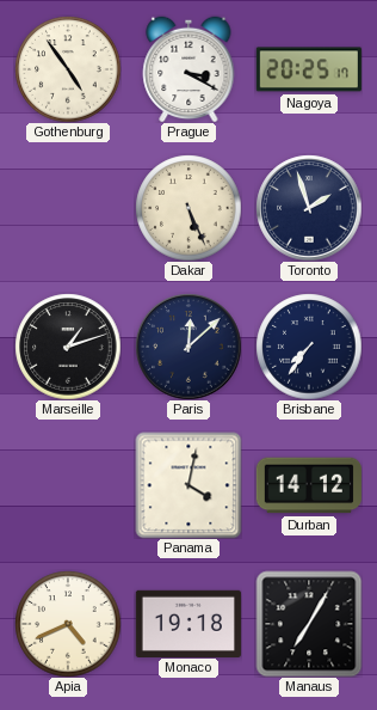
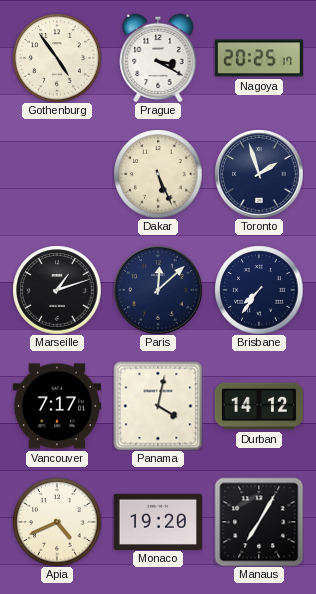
Vancouver: none -> 7:17 (57, 406)
Monaco: 19:18 -> 19:20 (158, 521)
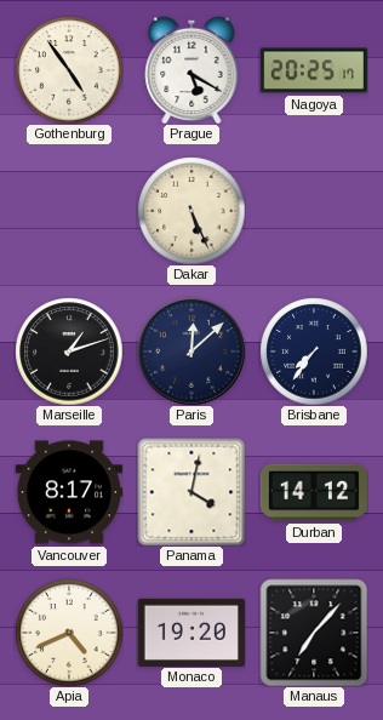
Prague: 3:20 -> 5:20 (191, 70)
Toronto: 1:57 -> none (259, 174)
Vancouver: 7:17 -> 8:17 (69, 492)
Manaus: 7:05 -> 7:07 (314, 633)
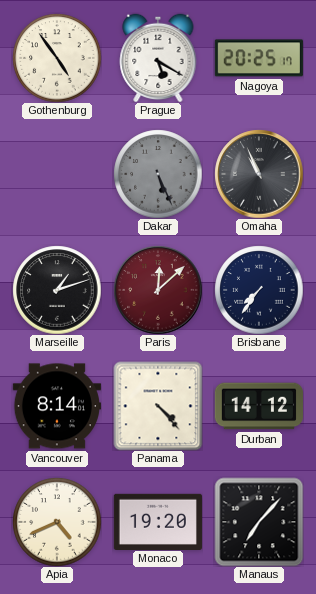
Dakar dial: cream -> grey (158, 174)
Omaha: none -> 10:56 (259, 174)
Paris dial: navy -> burgundy (158, 290)
Vancouver: 8:17 -> 8:14 (57, 406)
Panama: 4:02 -> 4:23 (158, 406)
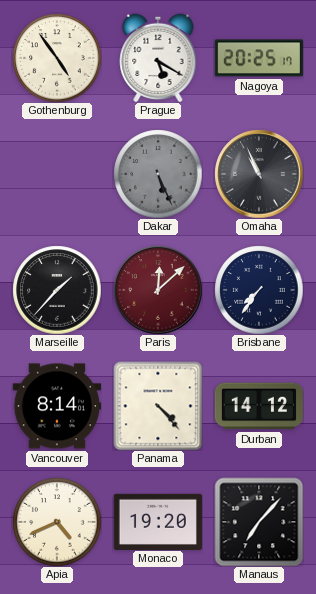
Marseille: 1:12 -> 1:37 (57, 290)
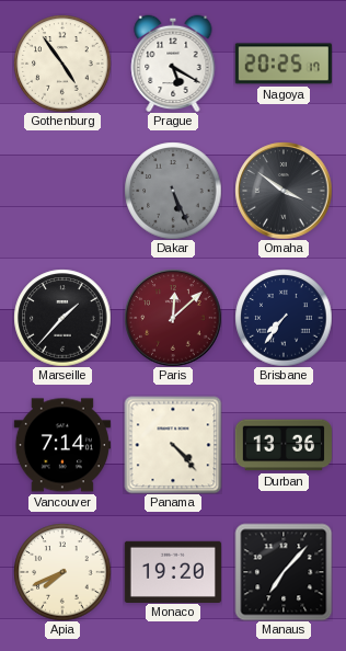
Omaha: 10:56 -> 3:51 (284, 191)
Vancouver: 8:14 -> 7:14 (62, 445)
Durban: 14:12 -> 13:36 (284, 445)
Apia: 4:41 -> 7:41 (62, 572)
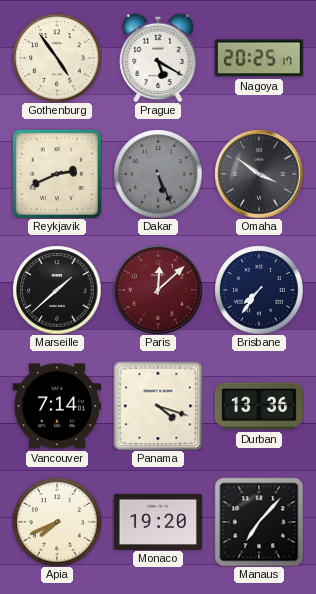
Reykjavik: none -> 2:41 (57, 174)
Marseille: 1:37 -> 1:38 (57, 290)
Panama: 4:23 -> 4:18 (158, 406)
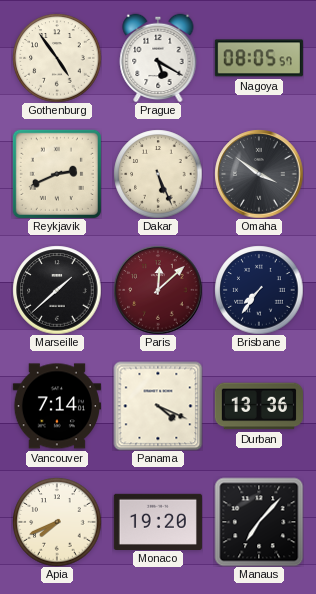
Nagoya: 20:25 -> 08:05 (259, 58)
Dakar dial: grey -> cream (158, 174)
Panama: 4:18 -> 4:19 (158, 406)
